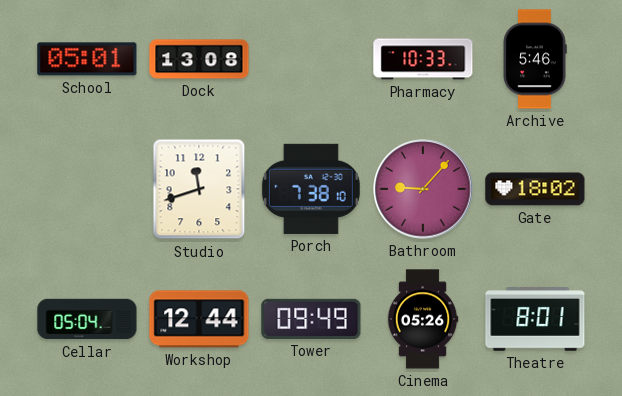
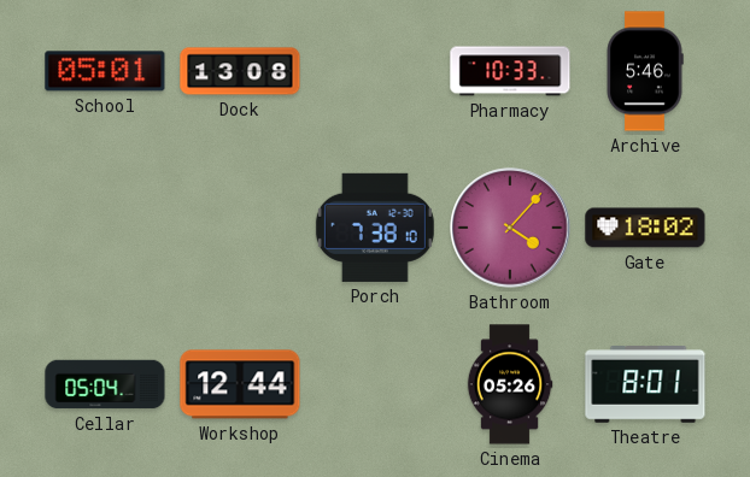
Studio: 11:42 -> none (199, 189)
Bathroom: 9:07 -> 4:07 (510, 228)
Tower: 09:49 -> none (311, 319)
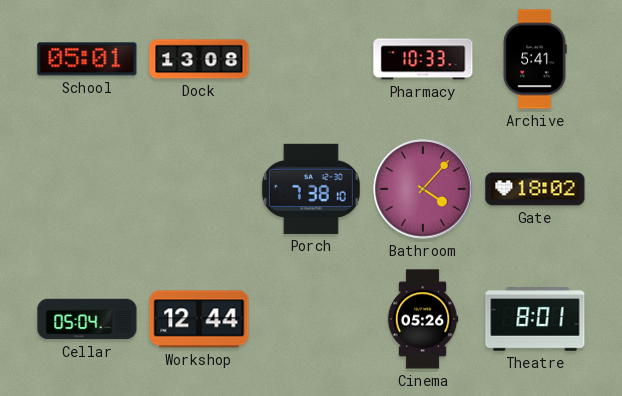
Archive: 5:46 -> 5:41 (535, 59)
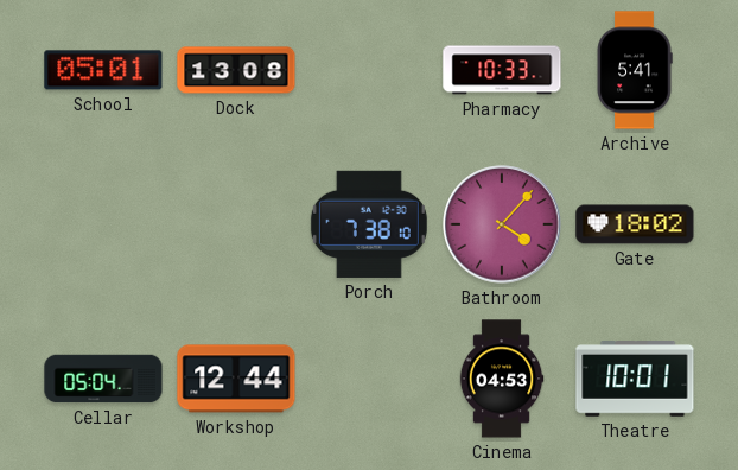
Cinema: 05:26 -> 04:53 (502, 379)
Theatre: 8:01 -> 10:01 (635, 379)
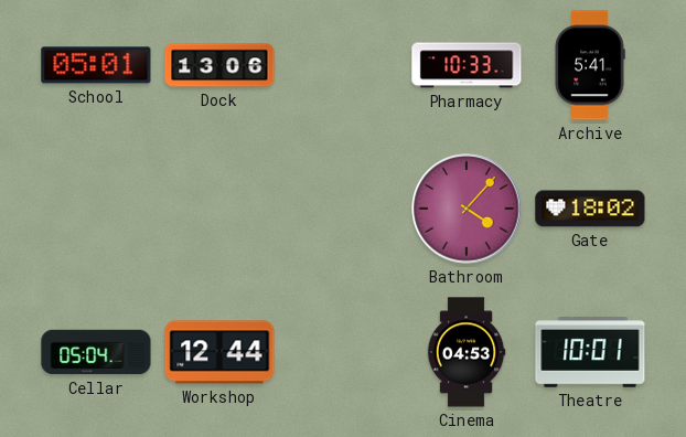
Dock: 13:08 -> 13:06 (219, 65)
Porch: 7:38 -> none (369, 224)
